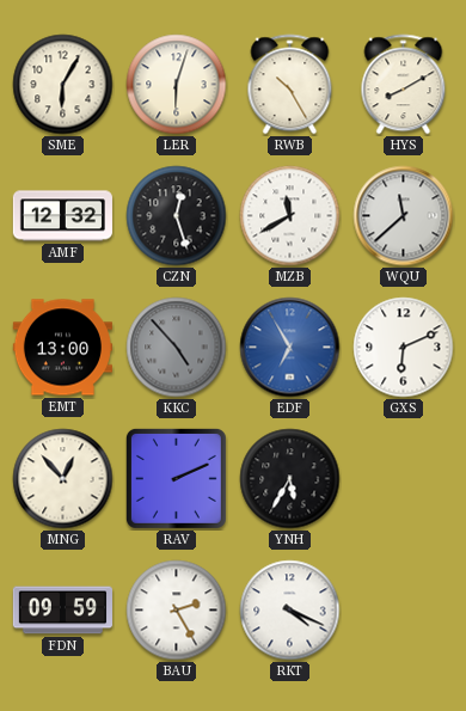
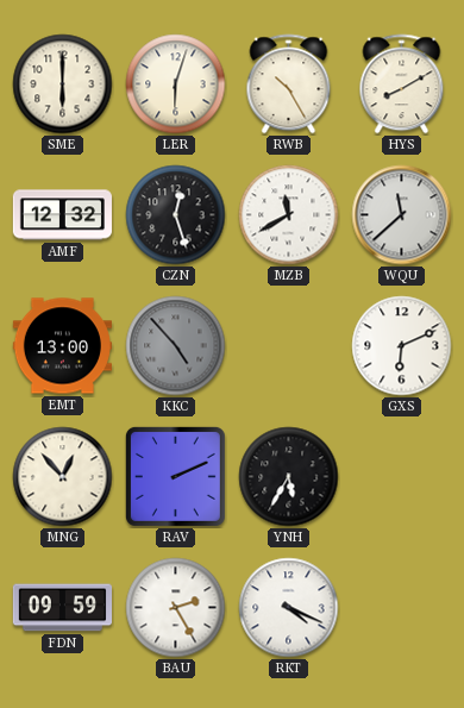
SME: 6:05 -> 6:00 (63, 84)
EDF: 6:55 -> none (290, 348)
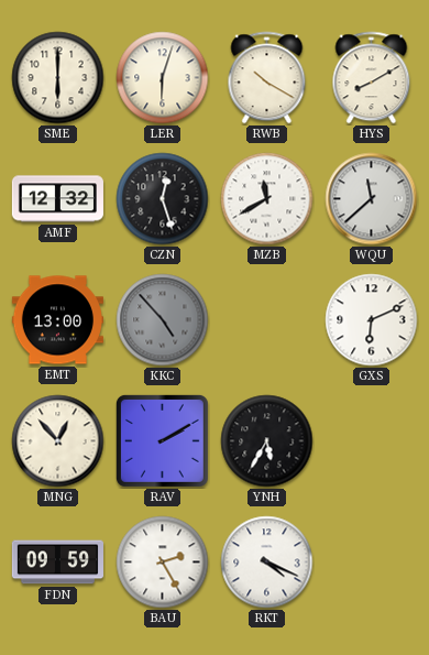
RWB: 10:25 -> 10:20 (267, 78)
RAV: 2:11 -> 2:10 (162, 440)
